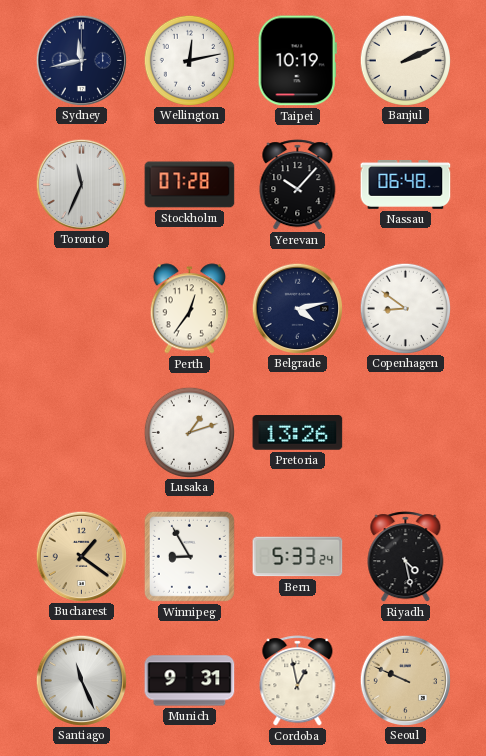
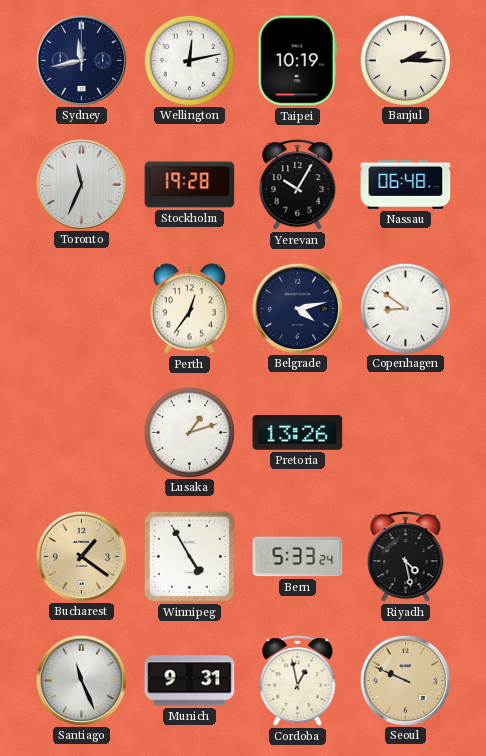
Banjul: 2:11 -> 2:15 (405, 60)
Stockholm: 07:28 -> 19:28 (190, 185)
Yerevan: 10:07 -> 10:05 (298, 185)
Winnipeg: 8:55 -> 4:55 (189, 556)
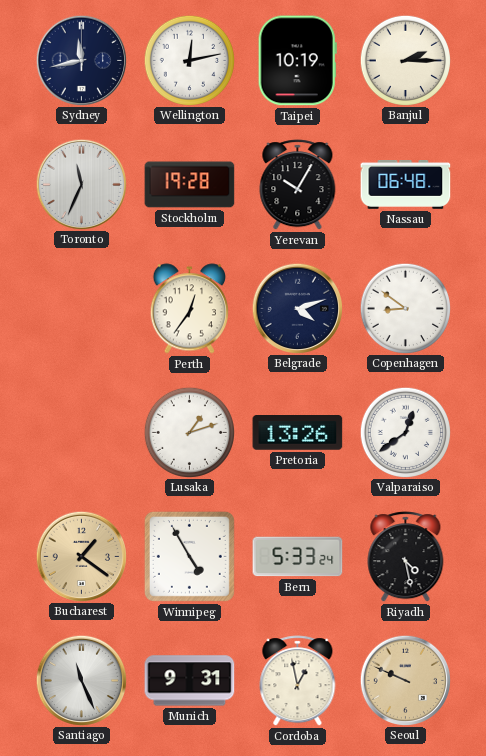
Belgrade: 4:13 -> 4:12 (297, 308)
Valparaiso: none -> 12:39 (405, 432)
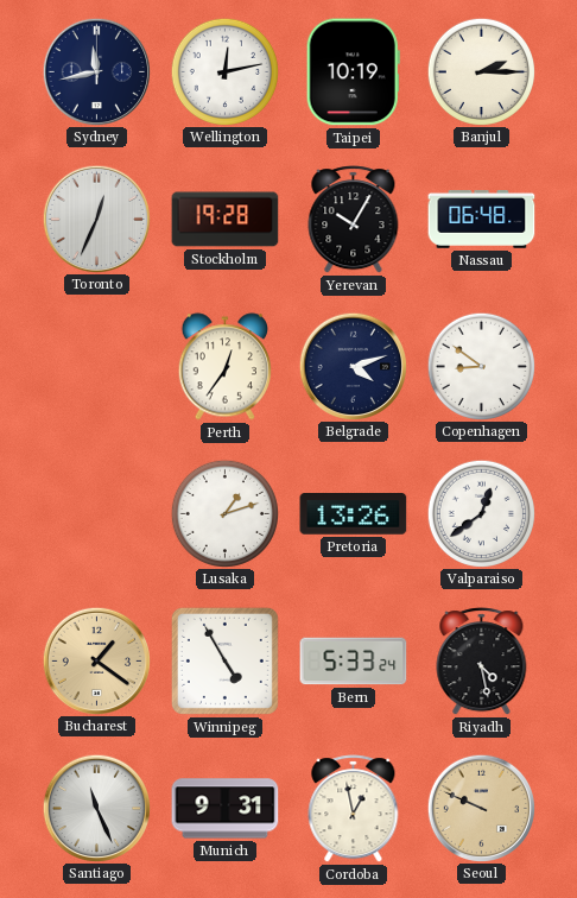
Toronto: 11:34 -> 12:34 (96, 219)
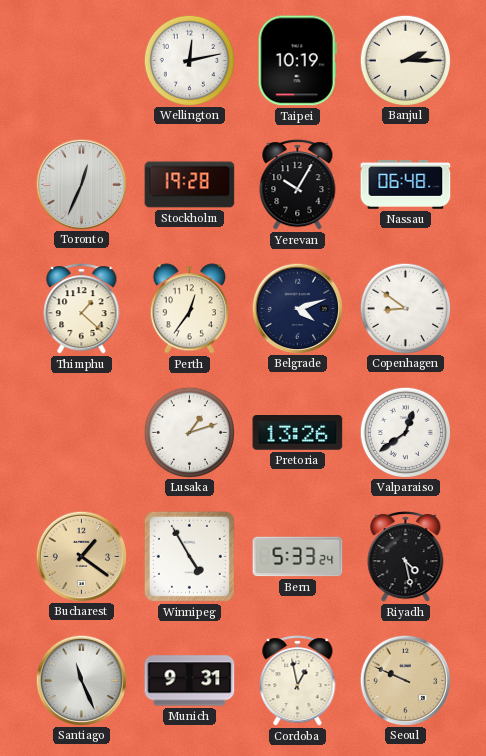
Sydney: 11:43 -> none (96, 71)
Thimphu: none -> 1:22 (82, 309)
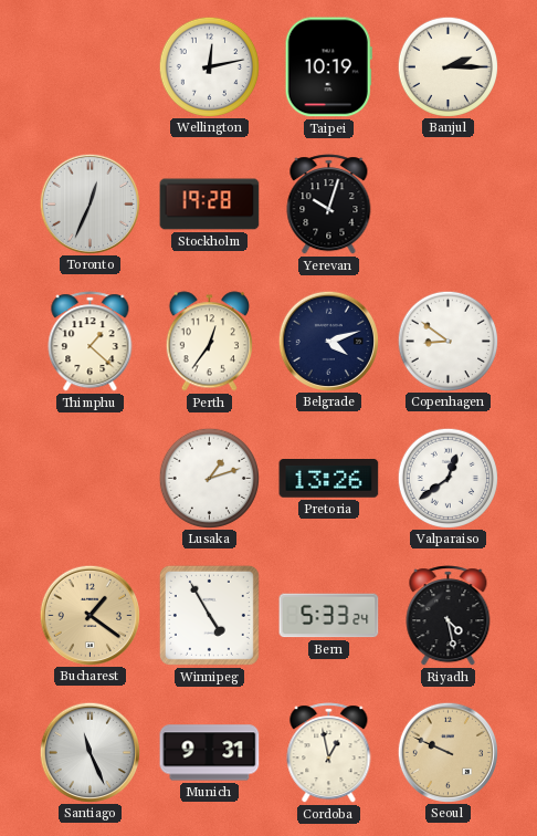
Yerevan: 10:05 -> 10:03 (329, 205)
Nassau: 06:48 -> none (406, 185)
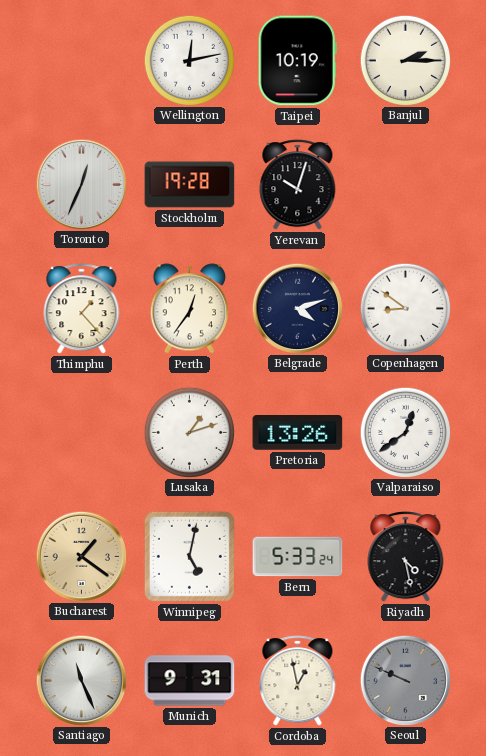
Thimphu: 1:22 -> 1:23 (82, 309)
Winnipeg: 4:55 -> 5:02 (189, 556)
Seoul dial: champagne -> grey (405, 680)
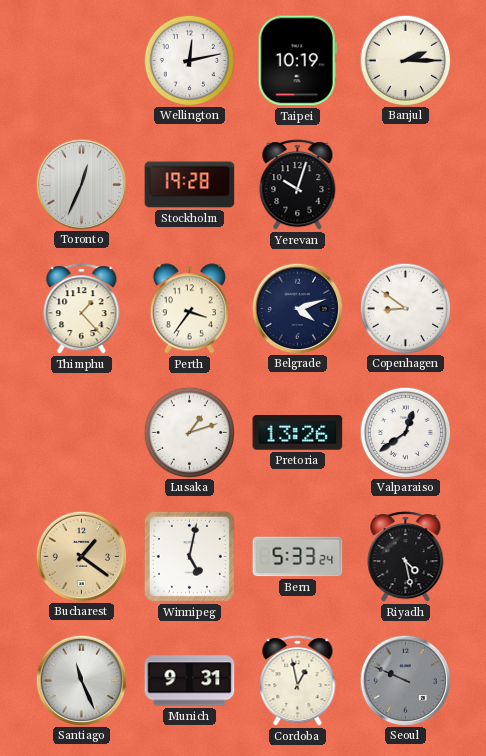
Perth: 12:36 -> 3:36 (189, 309)
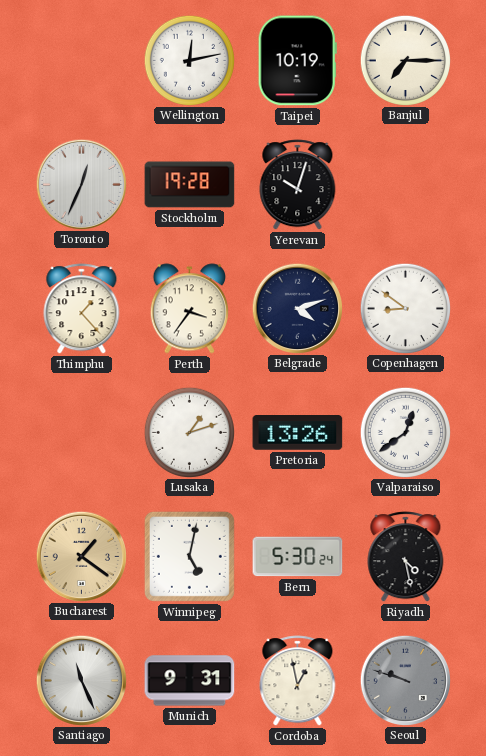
Banjul: 2:15 -> 7:15 (405, 60)
Bern: 5:33 -> 5:30 (298, 557)
Seoul: 9:49 -> 9:48 (405, 680)
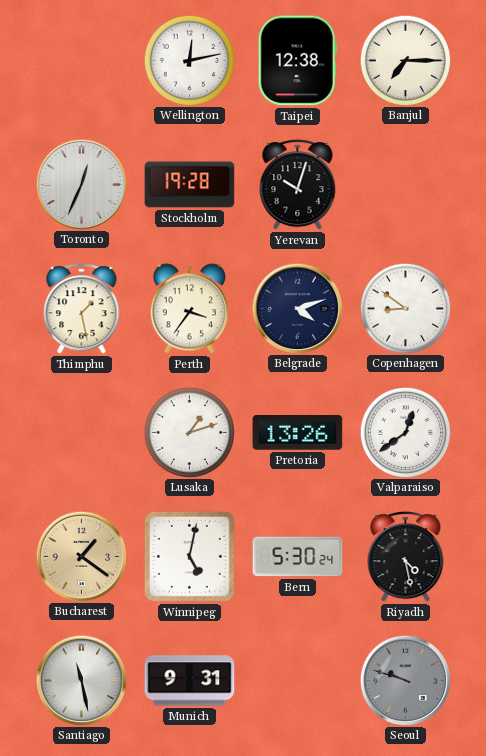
Taipei: 10:19 -> 12:38 (297, 61)
Thimphu: 1:23 -> 1:28 (82, 309)
Santiago: 11:26 -> 11:28 (81, 680)
Cordoba: 12:58 -> none (298, 681)
